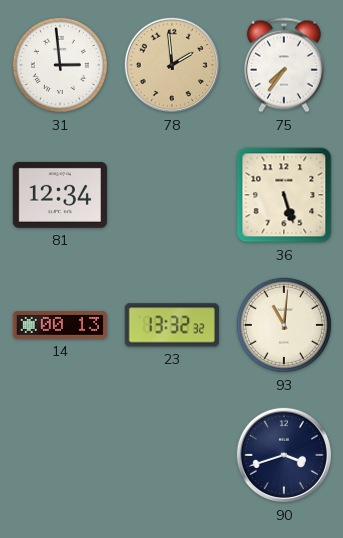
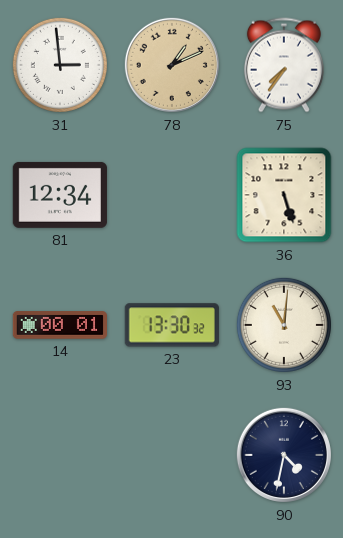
78: 1:59 -> 1:11 (172, 65)
14: 00:13 -> 00:01 (59, 325)
23: 13:32 -> 13:30 (172, 325)
90: 3:42 -> 4:32 (284, 455)
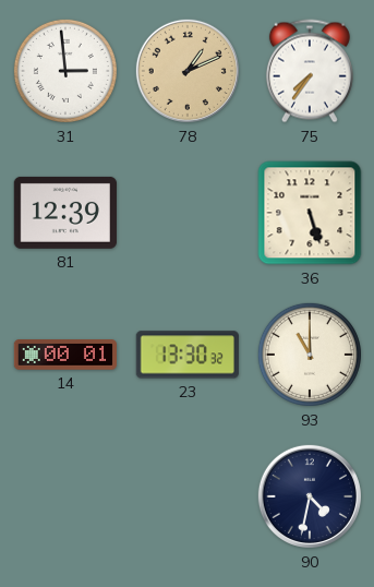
81: 12:34 -> 12:39 (65, 213)
93: 11:01 -> 11:00 (310, 355)
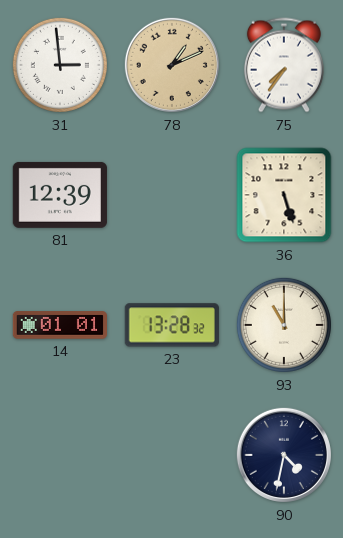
14: 00:01 -> 01:01 (59, 325)
23: 13:30 -> 13:28 (172, 325)
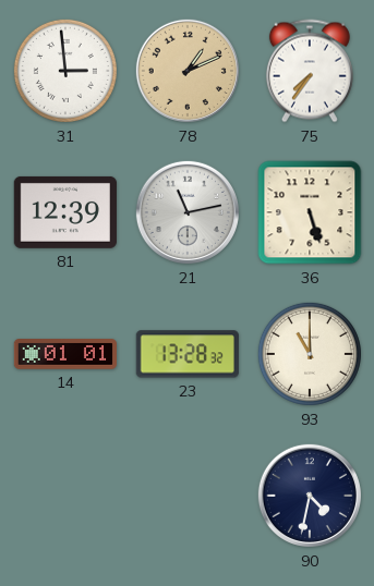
21: none -> 11:13 (188, 212)
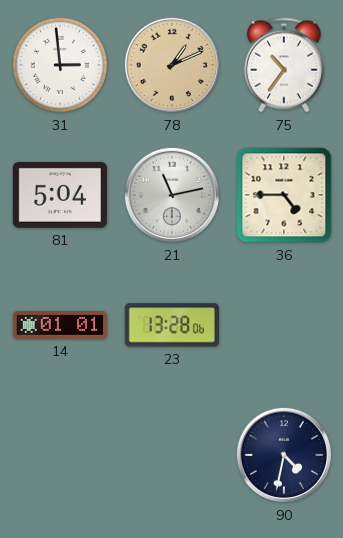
75: 7:36 -> 10:36 (284, 65)
81: 12:39 -> 5:04 (60, 195)
36: 5:27 -> 4:45 (284, 195)
23: 13:28:32 -> 13:28:06 (172, 325)
93: 11:00 -> none (310, 354)
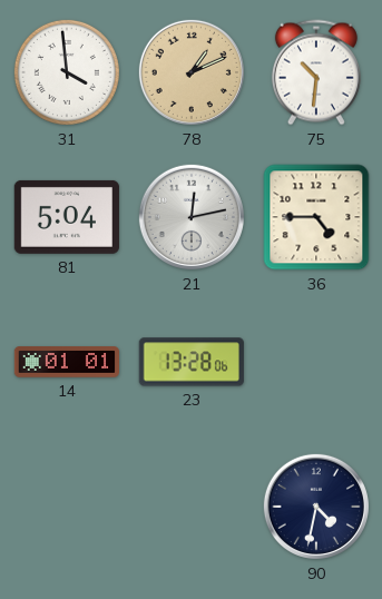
31: 2:59 -> 3:59 (67, 72)
75: 10:36 -> 10:31 (316, 72)
21: 11:13 -> 12:13 (192, 217)
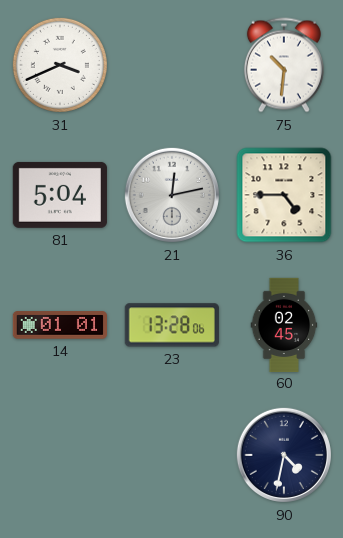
31: 3:59 -> 3:41 (60, 65)
78: 1:11 -> none (192, 72)
60: none -> 02:45 (284, 324)
